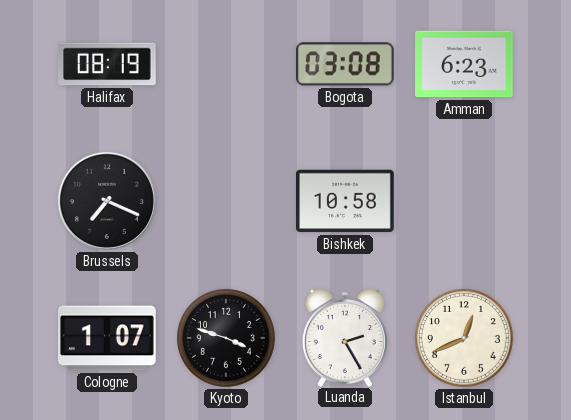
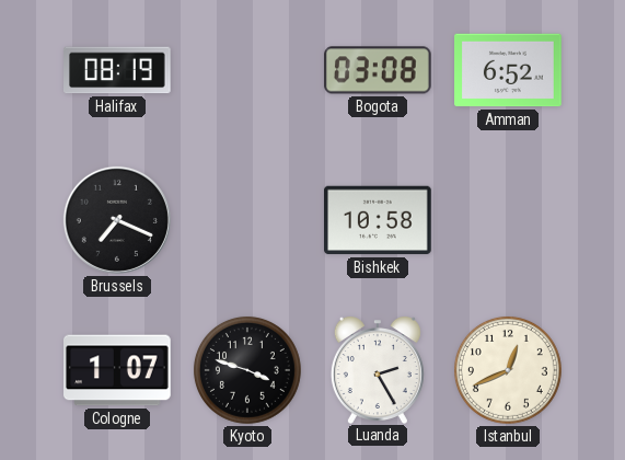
Amman: 6:23 -> 6:52 (508, 70)
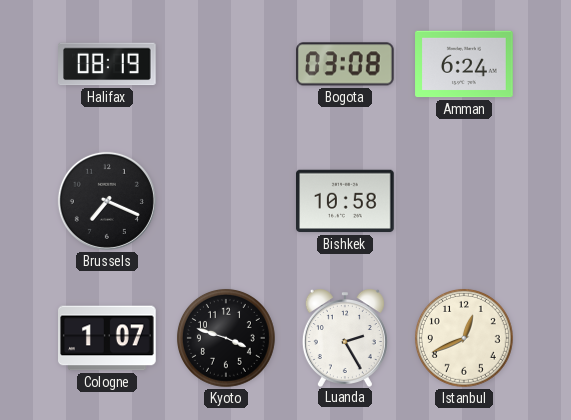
Amman: 6:52 -> 6:24 (464, 64)
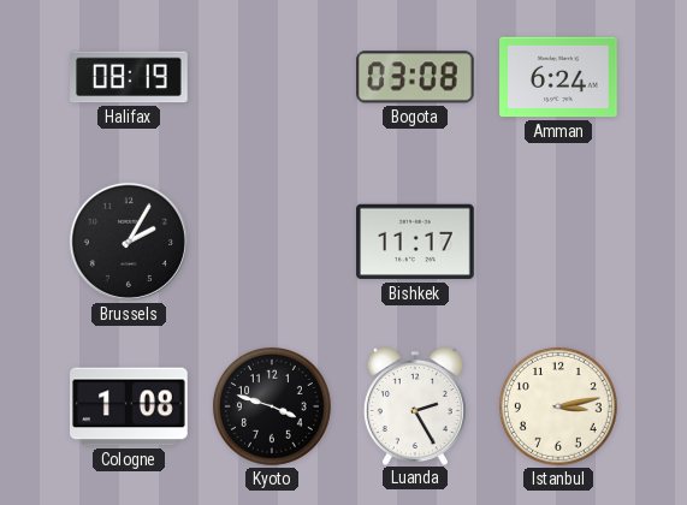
Brussels: 7:19 -> 2:05 (129, 242)
Bishkek: 10:58 -> 11:17 (416, 242)
Cologne: 1:07 -> 1:08 (130, 406)
Istanbul: 12:41 -> 3:13 (558, 406)
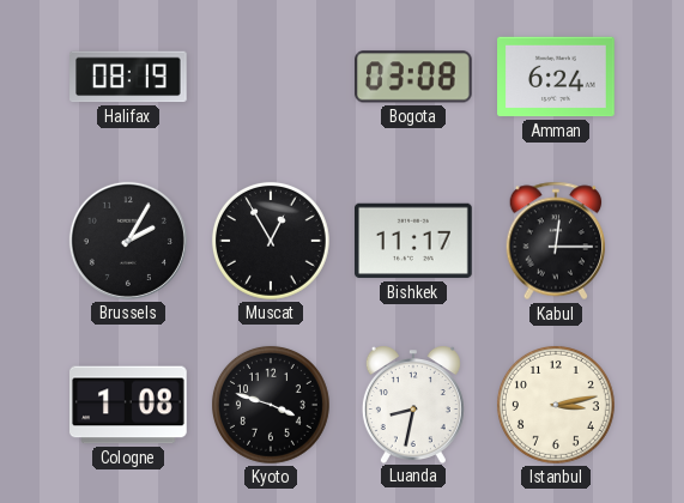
Muscat: none -> 12:55 (271, 241)
Kabul: none -> 12:15 (556, 241)
Luanda: 2:25 -> 8:32 (413, 405)
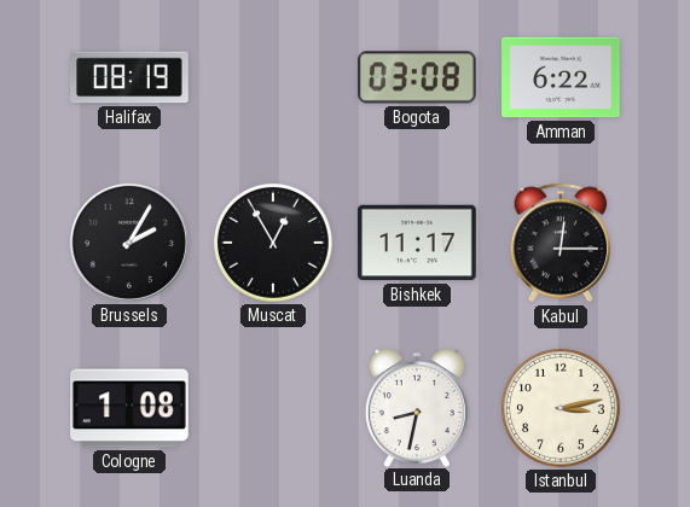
Amman: 6:24 -> 6:22 (561, 77)
Kyoto: 3:48 -> none (271, 405)
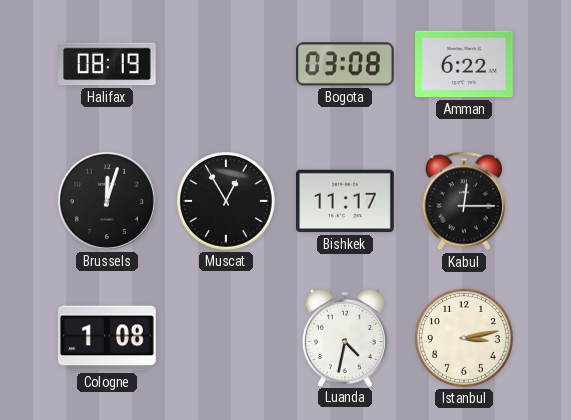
Brussels: 2:05 -> 12:03 (107, 201)
Luanda: 8:32 -> 4:32 (345, 338)
